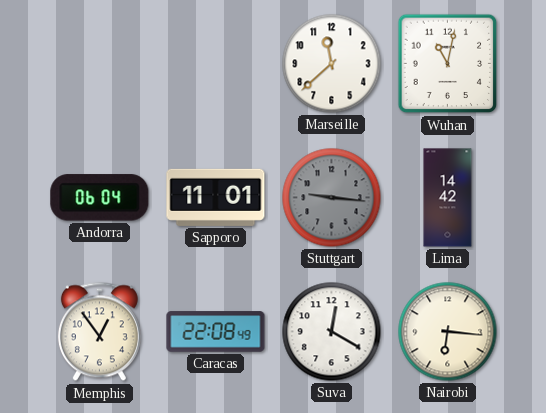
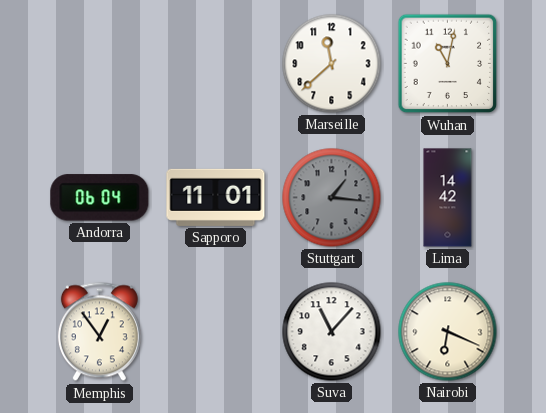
Stuttgart: 9:16 -> 1:16 (332, 198)
Caracas: 22:08 -> none (216, 332)
Suva: 12:20 -> 11:07 (332, 332)
Nairobi: 6:16 -> 6:19 (448, 332)
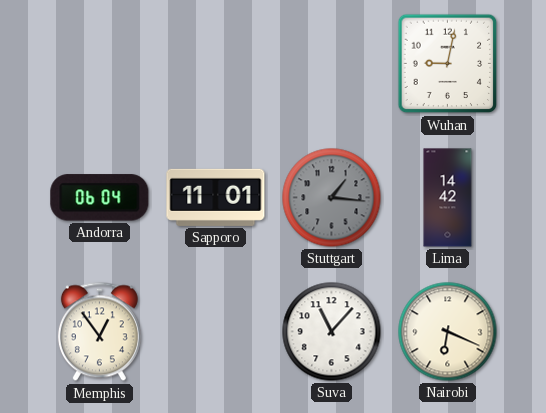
Marseille: 11:38 -> none (332, 64)
Wuhan: 11:02 -> 9:02 (448, 64)
